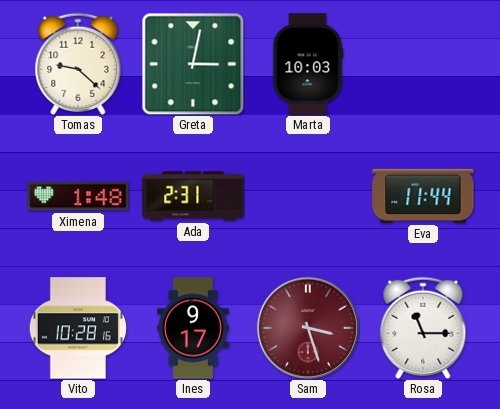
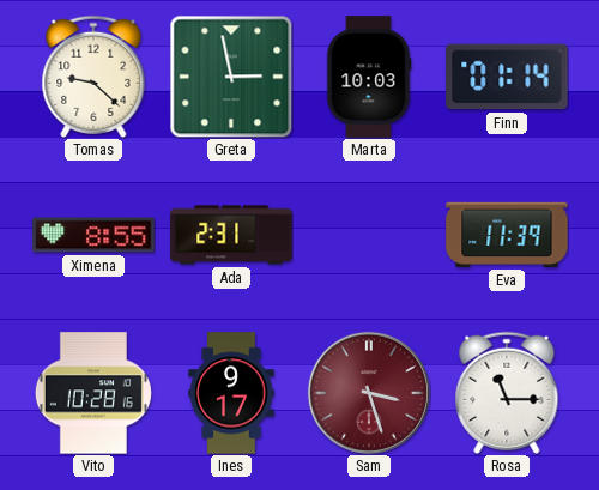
Greta: 3:02 -> 2:58 (231, 77)
Finn: none -> 01:14 (507, 77)
Ximena: 1:48 -> 8:55 (93, 235)
Eva: 11:44 -> 11:39 (507, 235)
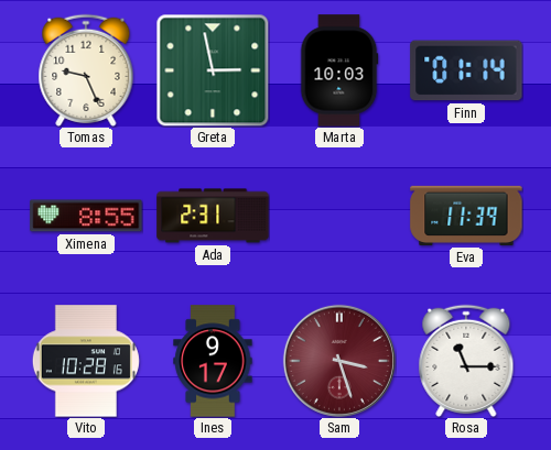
Tomas: 9:22 -> 9:26 (86, 70)
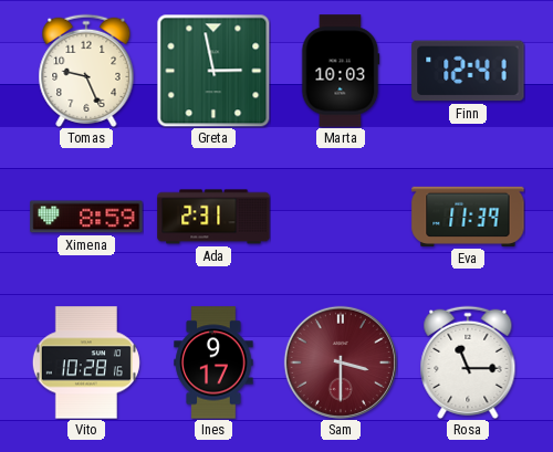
Finn: 01:14 -> 12:41 (468, 71)
Ximena: 8:55 -> 8:59 (86, 217)
Sam: 3:27 -> 3:30 (341, 362)
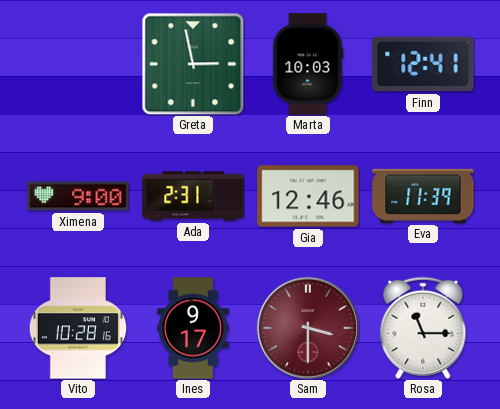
Tomas: 9:26 -> none (86, 71)
Ximena: 8:59 -> 9:00 (78, 196)
Gia: none -> 12:46 (308, 196)
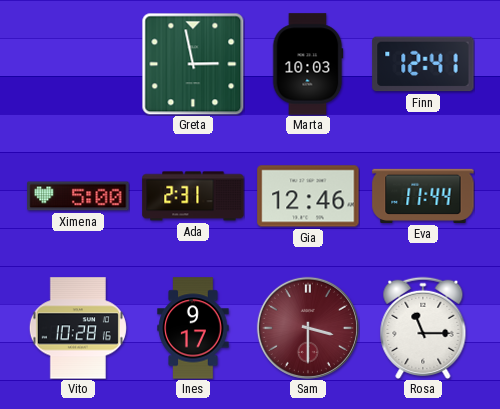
Ximena: 9:00 -> 5:00 (78, 196)
Eva: 11:39 -> 11:44 (423, 196)
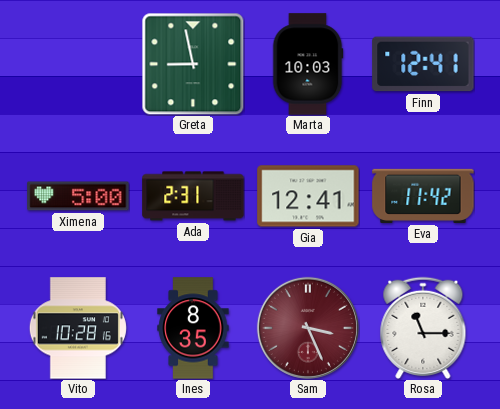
Greta: 2:58 -> 8:58 (193, 64)
Gia: 12:46 -> 12:41 (308, 196)
Eva: 11:44 -> 11:42 (423, 196)
Ines: 9:17 -> 8:35 (193, 328)
Sam: 3:30 -> 3:26 (308, 328)
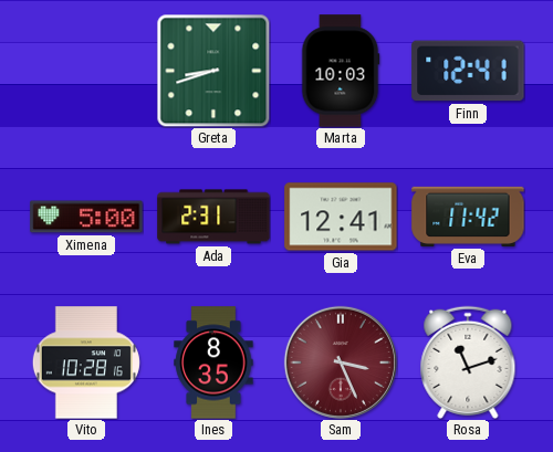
Greta: 8:58 -> 8:42 (213, 71)
Rosa: 11:15 -> 11:12 (468, 362)
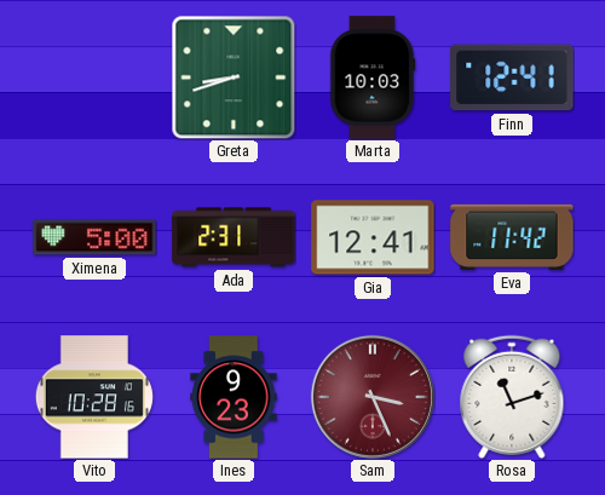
Ines: 8:35 -> 9:23 (234, 397)
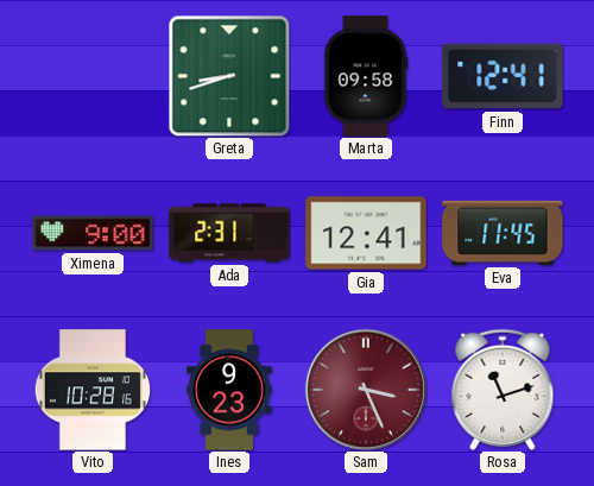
Marta: 10:03 -> 09:58 (366, 76)
Ximena: 5:00 -> 9:00 (93, 233)
Eva: 11:42 -> 11:45 (503, 233)
